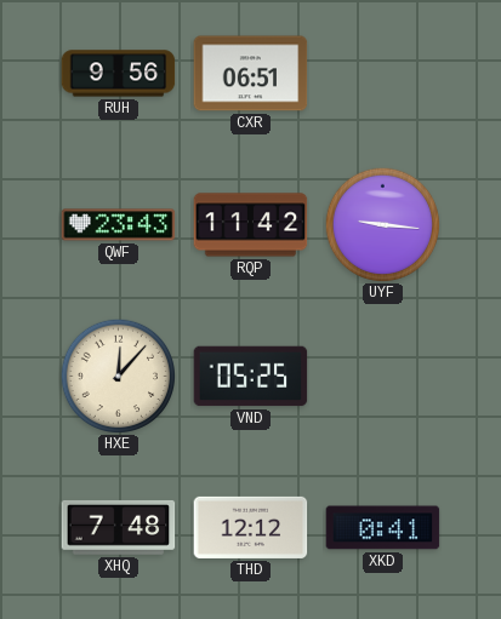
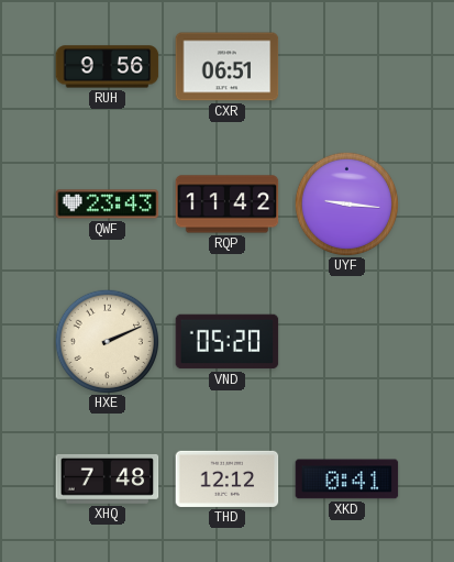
HXE: 12:07 -> 2:11 (107, 341)
VND: 05:25 -> 05:20 (228, 342)
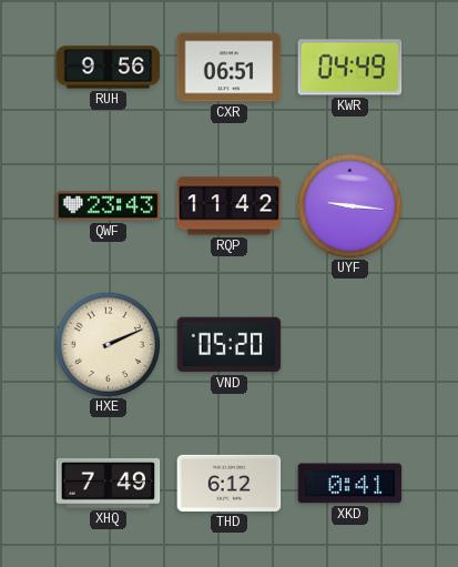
KWR: none -> 04:49 (350, 68)
XHQ: 7:48 -> 7:49 (109, 483)
THD: 12:12 -> 6:12 (230, 483)
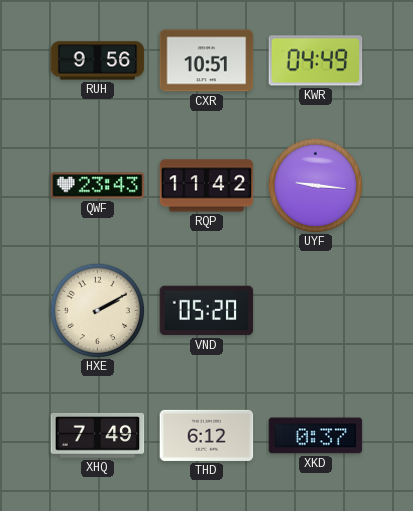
CXR: 06:51 -> 10:51 (207, 61)
HXE: 2:11 -> 2:10 (97, 310)
XKD: 0:41 -> 0:37 (316, 436)
